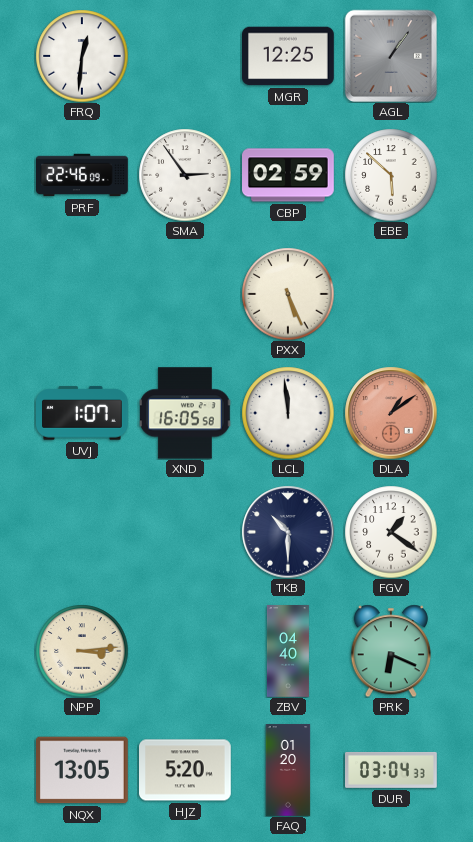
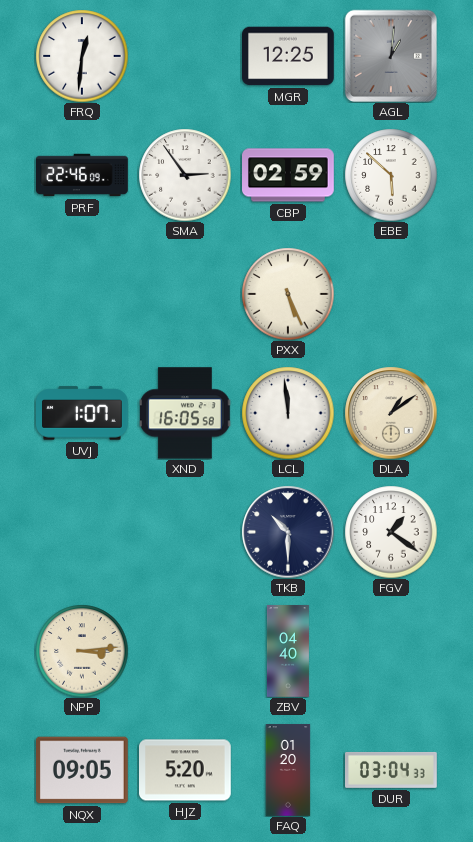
AGL: 1:06 -> 1:01 (390, 55)
DLA dial: salmon -> cream (391, 413)
PRK: 6:19 -> none (391, 651)
NQX: 13:05 -> 09:05 (83, 770)
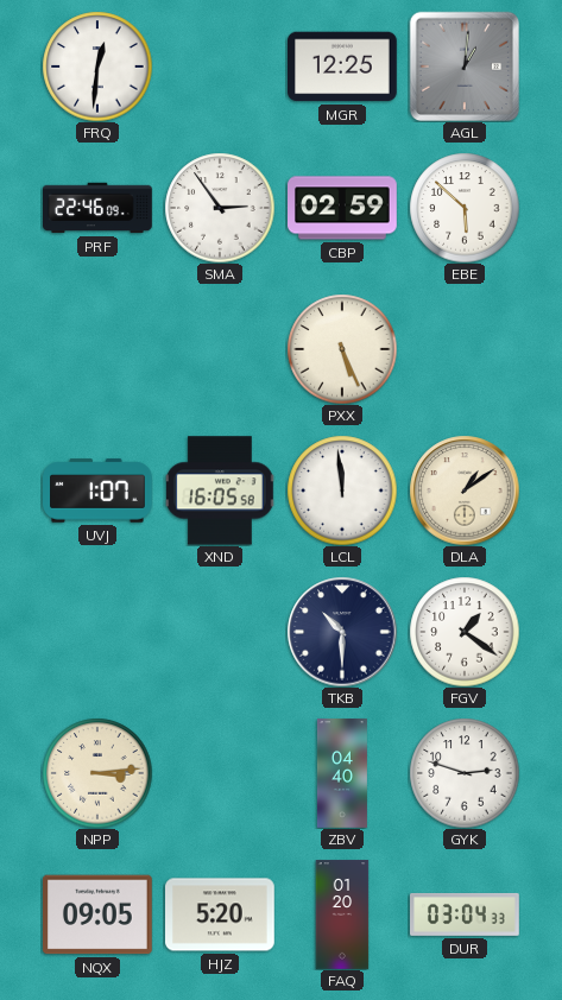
GYK: none -> 2:48 (465, 773)
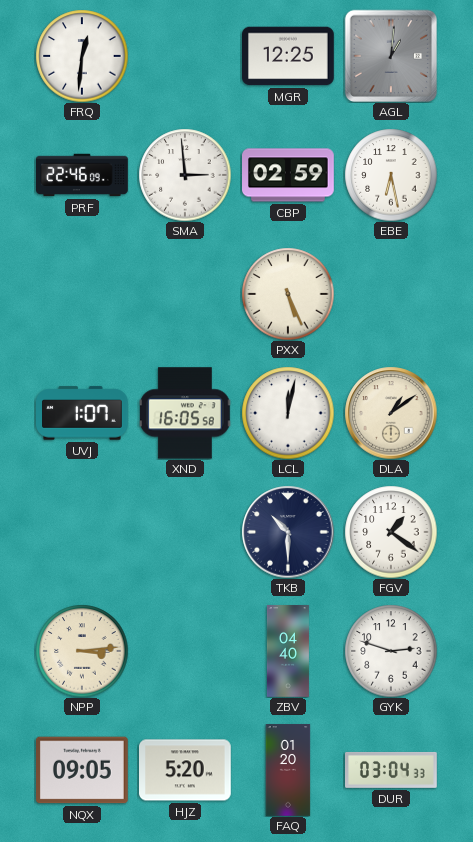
SMA: 2:54 -> 2:59 (185, 175)
EBE: 5:52 -> 6:28 (391, 175)
LCL: 11:59 -> 12:02 (288, 413)
